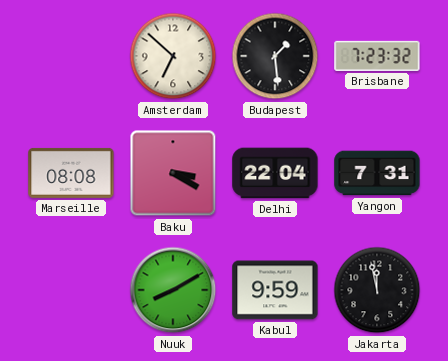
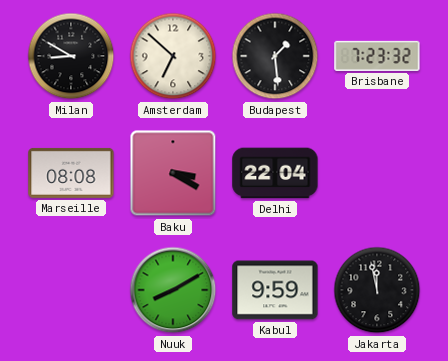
Milan: none -> 8:50 (71, 56)
Yangon: 7:31 -> none (377, 173)
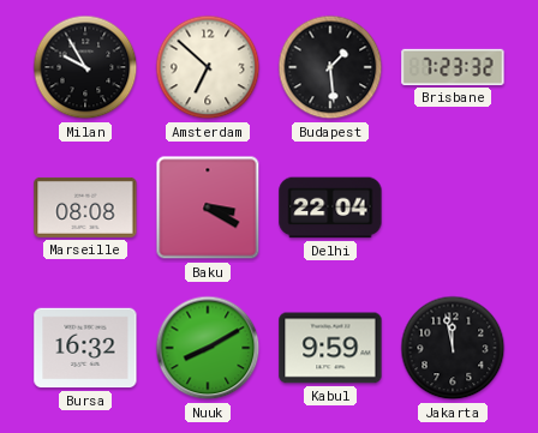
Milan: 8:50 -> 9:55 (85, 67)
Bursa: none -> 16:32 (85, 348)
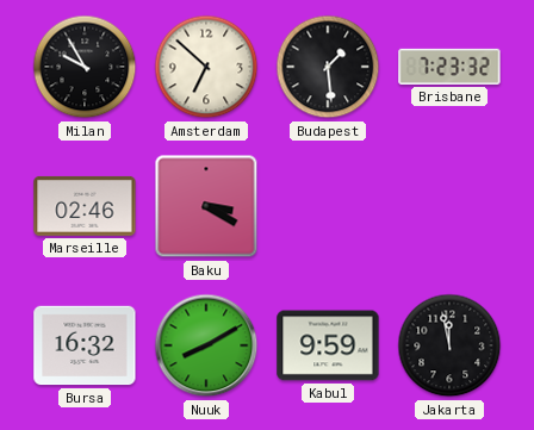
Marseille: 08:08 -> 02:46 (85, 206)
Delhi: 22:04 -> none (330, 208)
